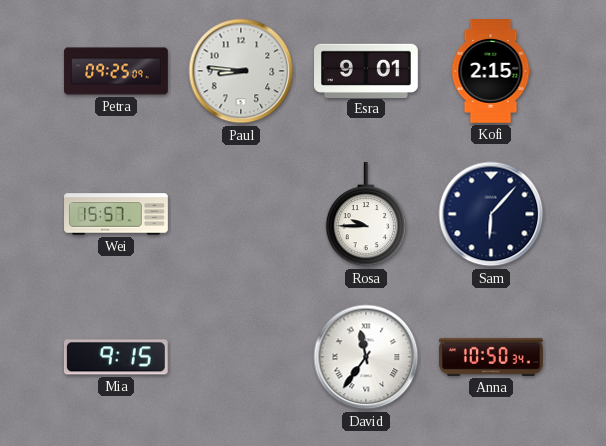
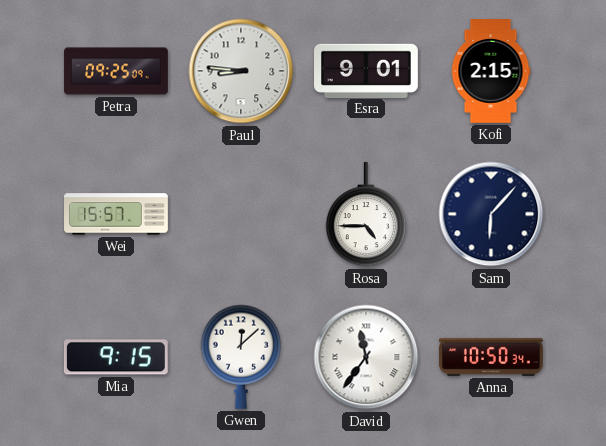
Rosa: 9:45 -> 4:45 (365, 215)
Gwen: none -> 12:08 (240, 357)
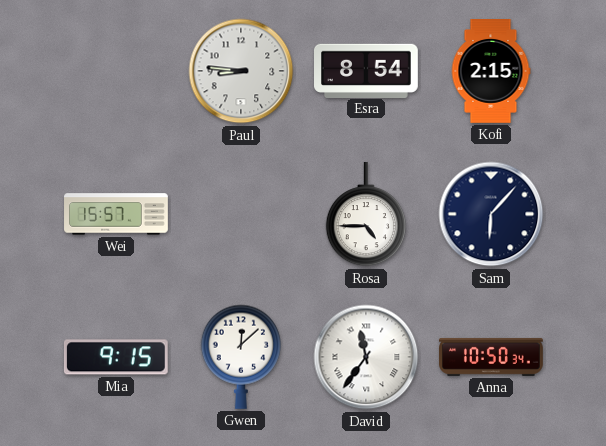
Petra: 09:25 -> none (116, 71)
Esra: 9:01 -> 8:54 (367, 70)
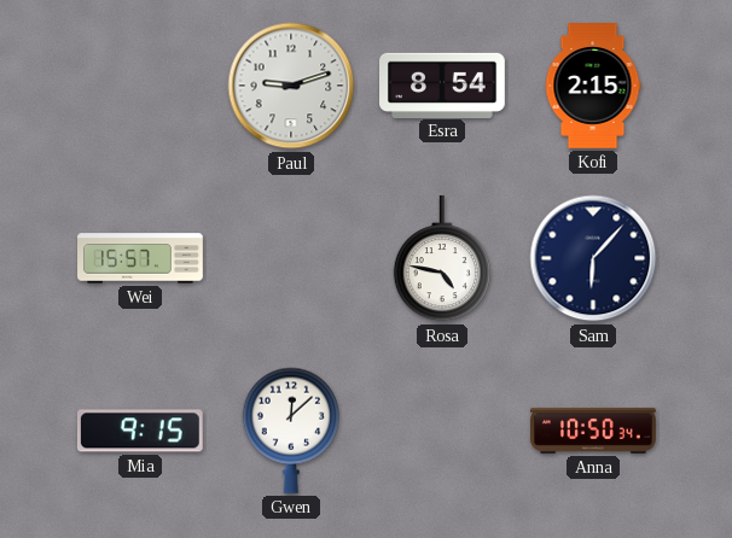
Paul: 8:46 -> 9:12 (291, 86)
Rosa: 4:45 -> 4:47 (441, 259)
David: 11:36 -> none (366, 357)
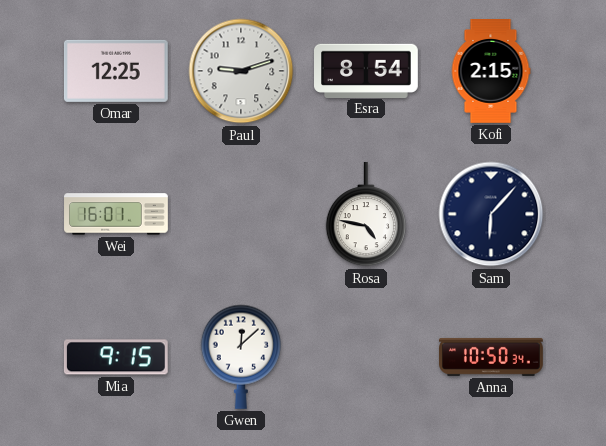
Omar: none -> 12:25 (116, 71)
Wei: 15:57 -> 16:01 (116, 214)
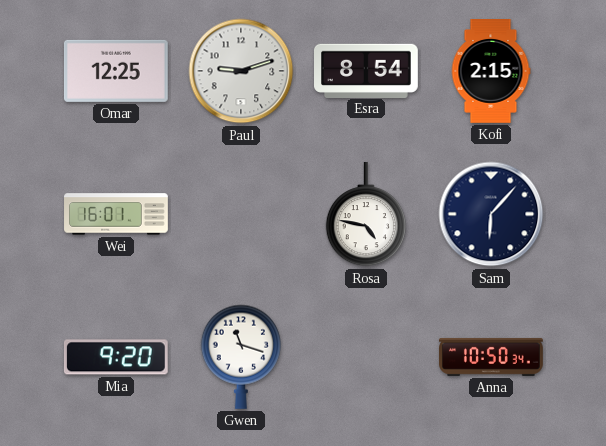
Mia: 9:15 -> 9:20 (116, 357)
Gwen: 12:08 -> 11:18 (240, 357)
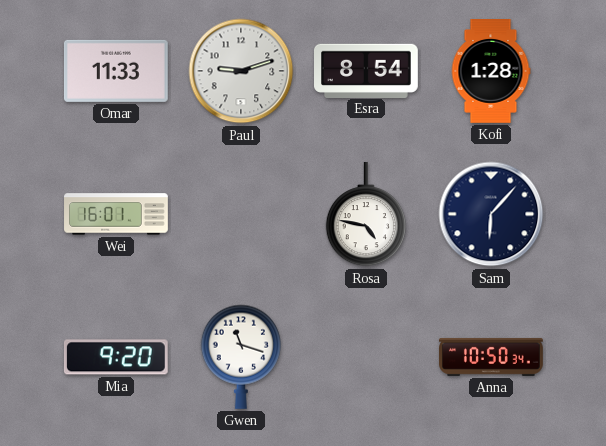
Omar: 12:25 -> 11:33 (116, 71)
Kofi: 2:15 -> 1:28 (491, 72)
